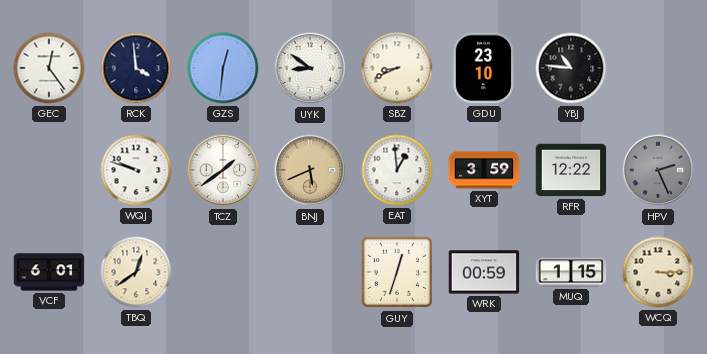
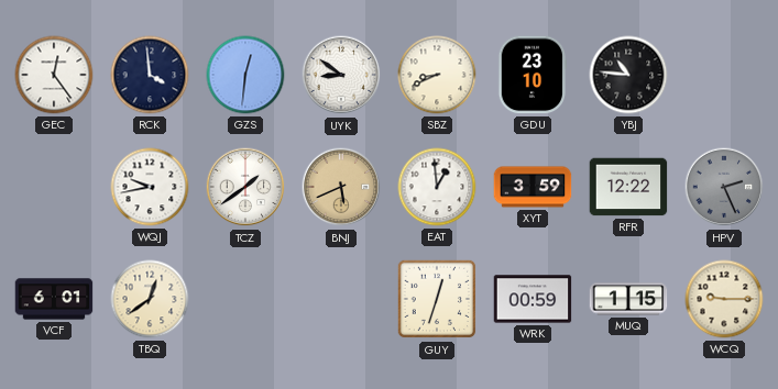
WQJ: 9:48 -> 9:43 (150, 187)
WCQ: 3:15 -> 9:15 (724, 299)
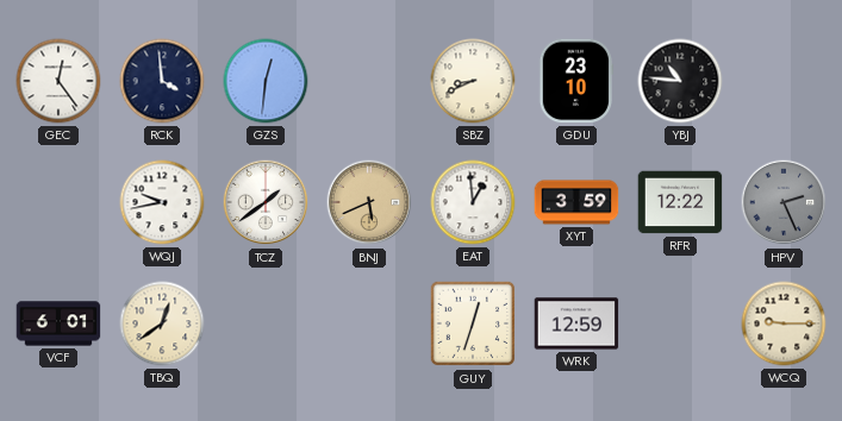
UYK: 8:51 -> none (341, 75)
WRK: 00:59 -> 12:59 (576, 323)
MUQ: 1:15 -> none (628, 299)
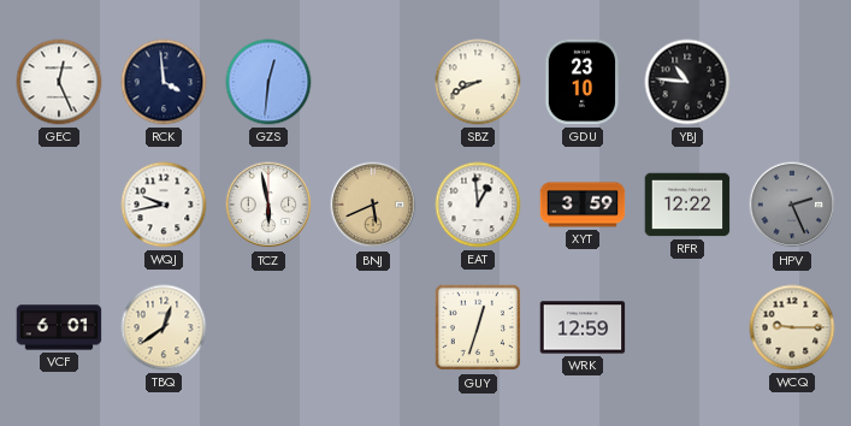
GEC: 12:24 -> 12:26 (59, 82)
TCZ: 1:39 -> 5:58 (268, 205)
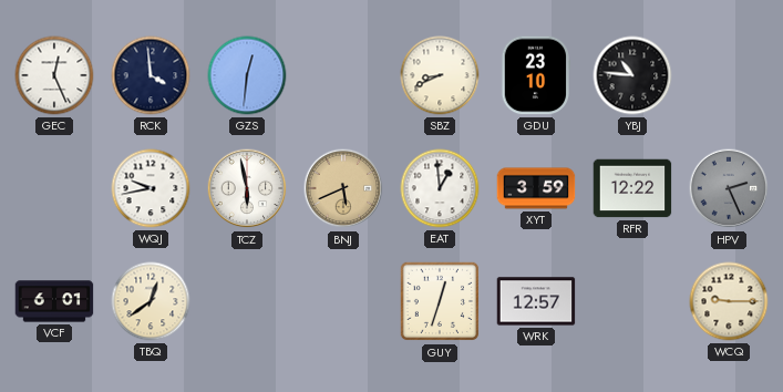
WRK: 12:59 -> 12:57 (536, 301)
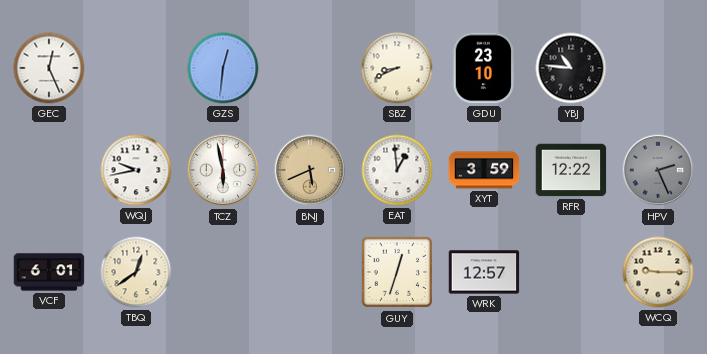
RCK: 3:59 -> none (151, 75)
